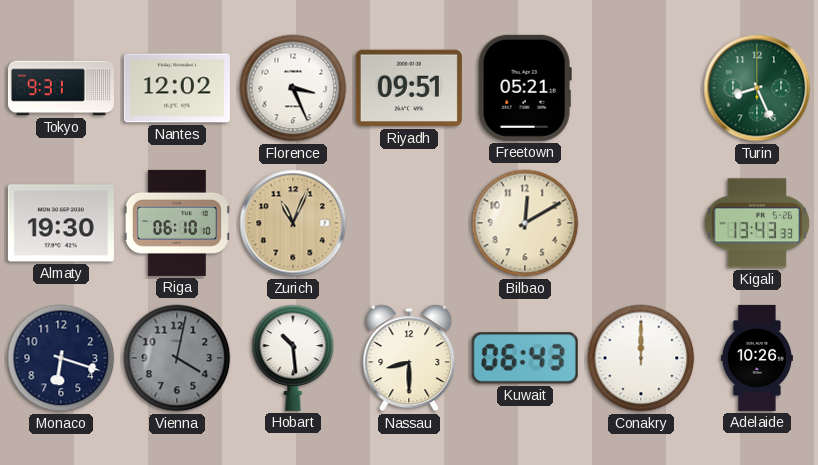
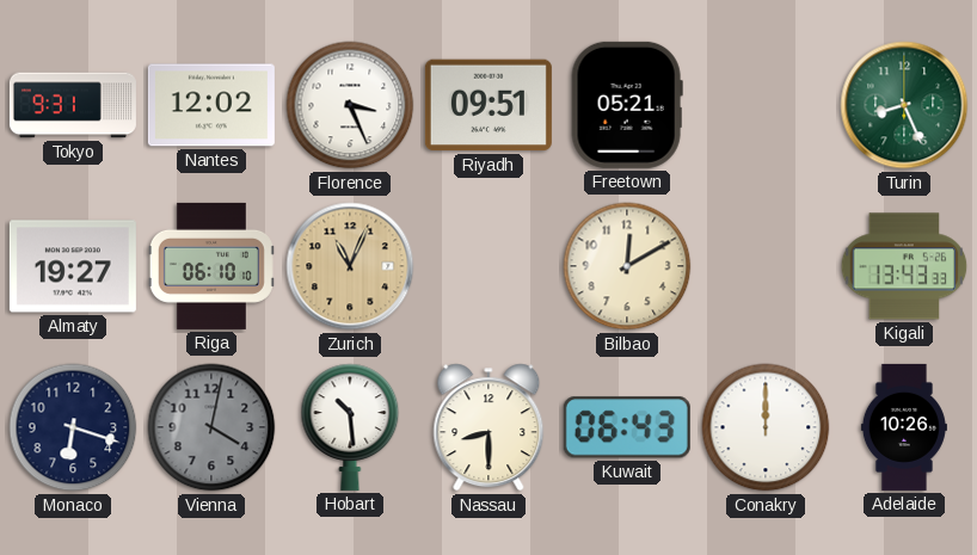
Almaty: 19:30 -> 19:27 (73, 266)
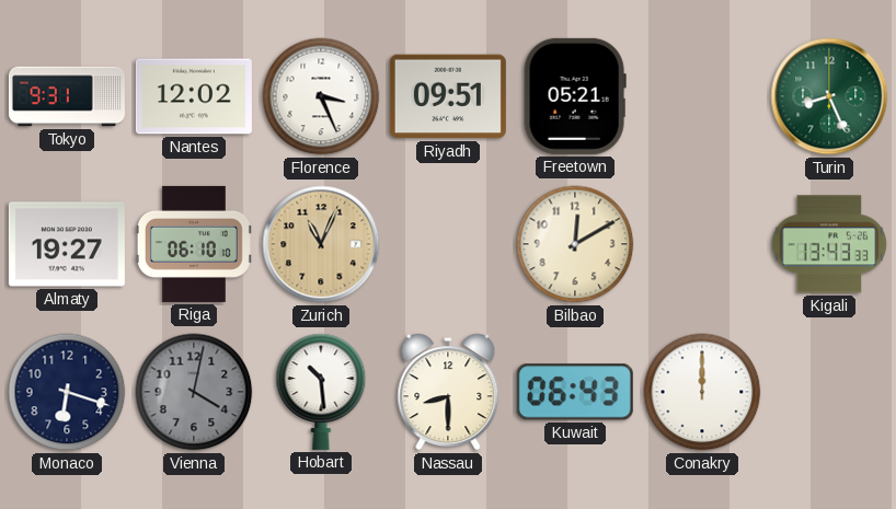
Adelaide: 10:26 -> none (904, 427)
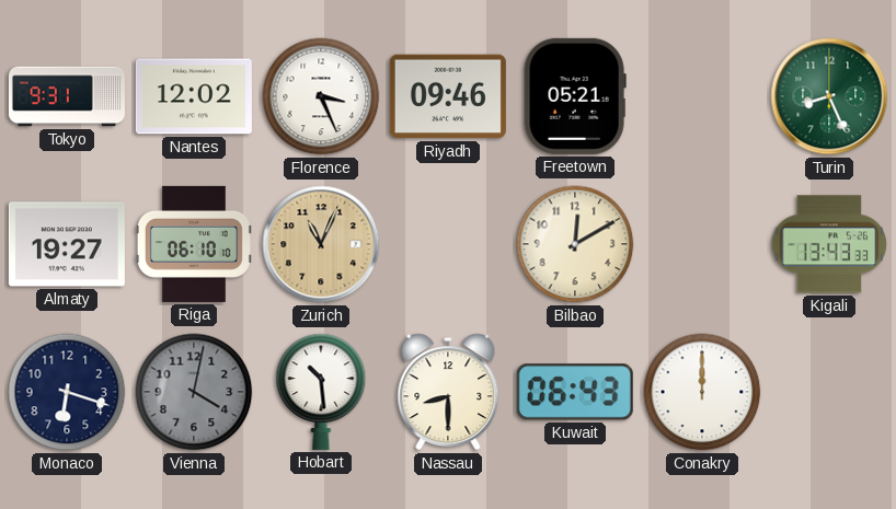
Riyadh: 09:51 -> 09:46 (448, 96)
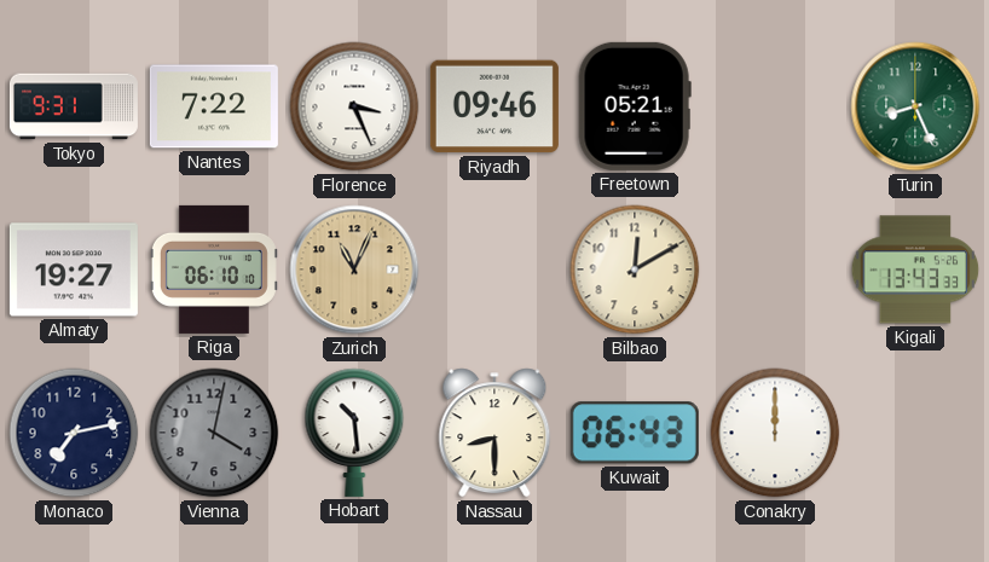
Nantes: 12:02 -> 7:22 (214, 106)
Monaco: 6:18 -> 7:13 (74, 433)
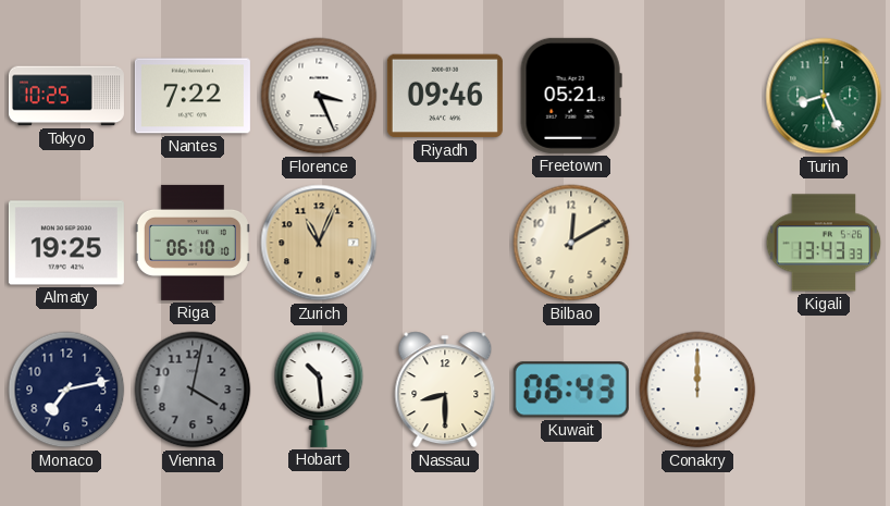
Tokyo: 9:31 -> 10:25 (66, 96)
Almaty: 19:27 -> 19:25 (66, 243)
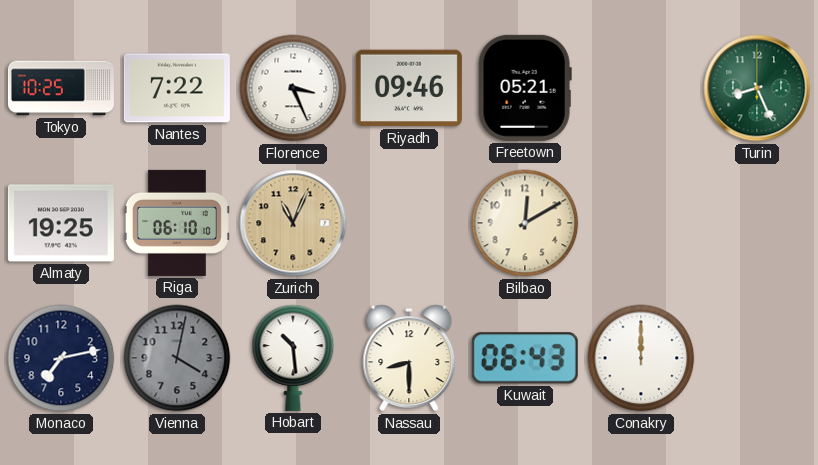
Kigali: 13:43 -> none (824, 243)
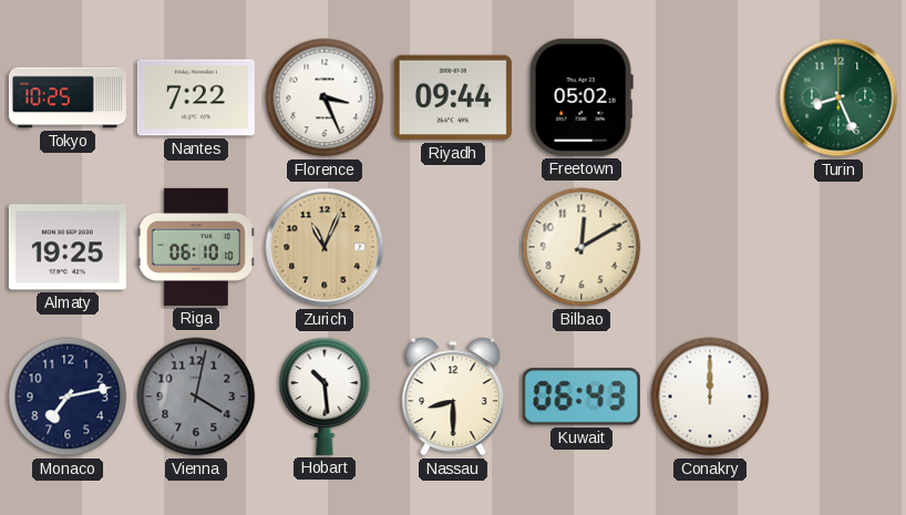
Riyadh: 09:46 -> 09:44 (453, 97)
Freetown: 05:21 -> 05:02 (581, 97)
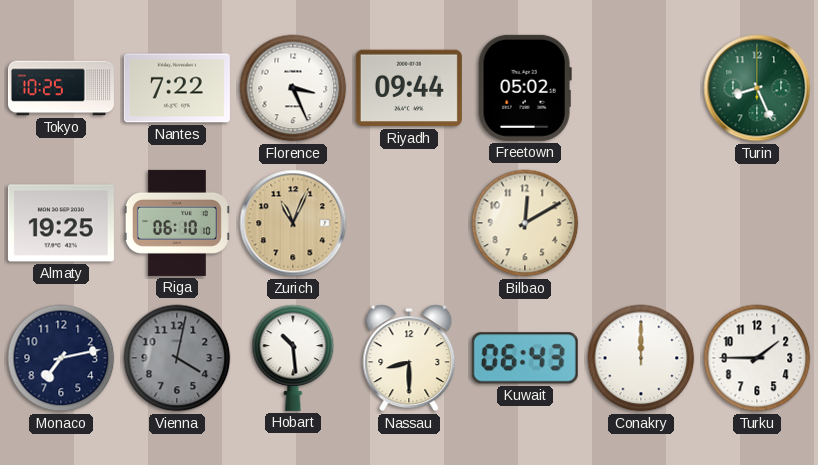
Turku: none -> 1:45 (757, 358)
